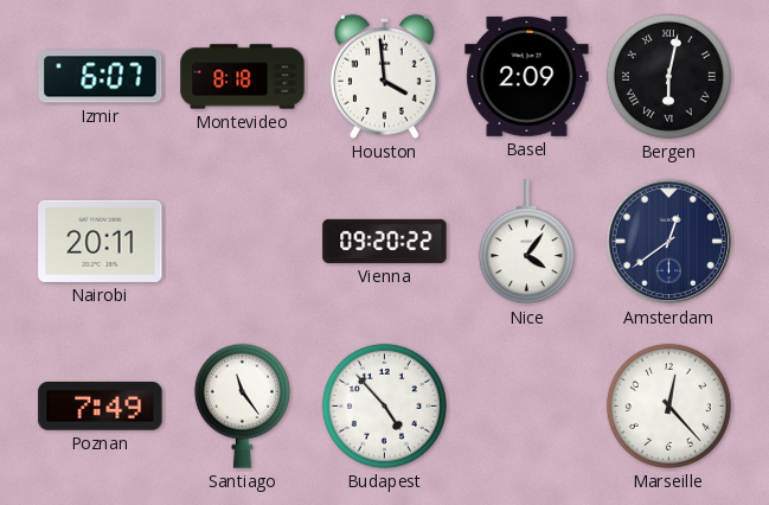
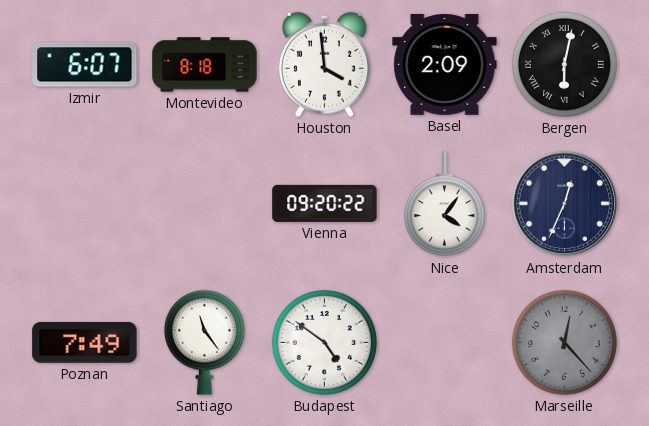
Nairobi: 20:11 -> none (101, 241)
Amsterdam: 12:39 -> 12:34 (565, 204)
Budapest: 4:53 -> 4:51 (324, 342)
Marseille dial: white -> grey (564, 342)
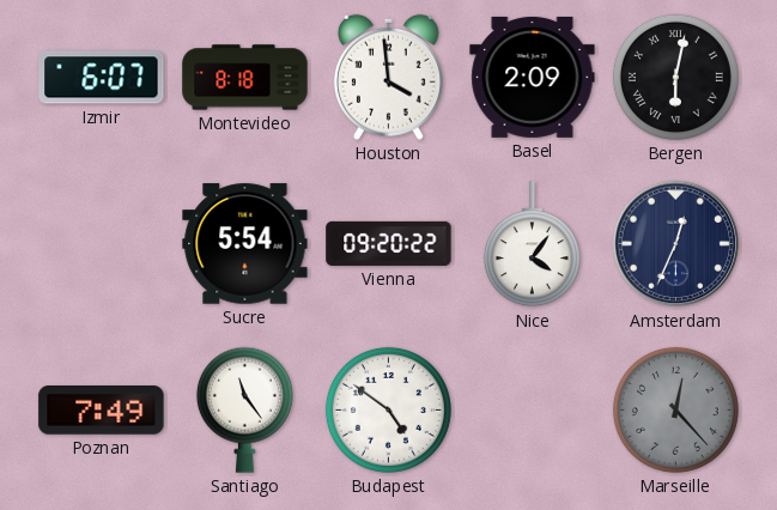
Sucre: none -> 5:54 (245, 244)
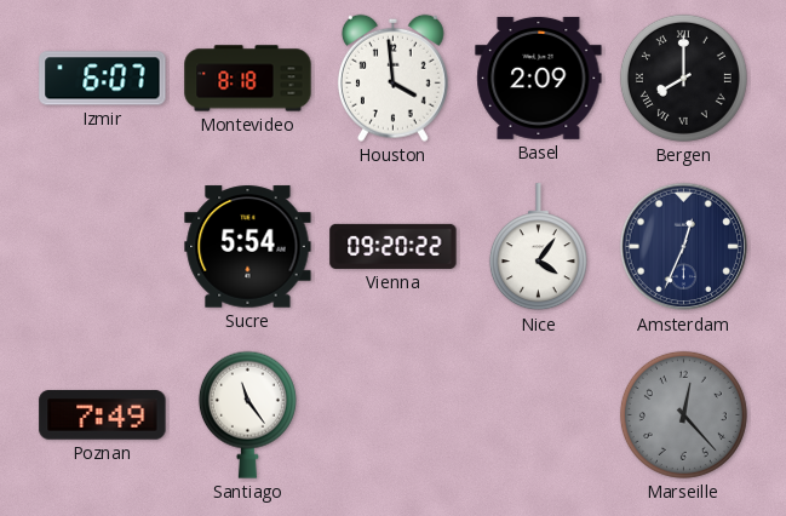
Bergen: 6:02 -> 8:00 (683, 78)
Budapest: 4:51 -> none (388, 409)
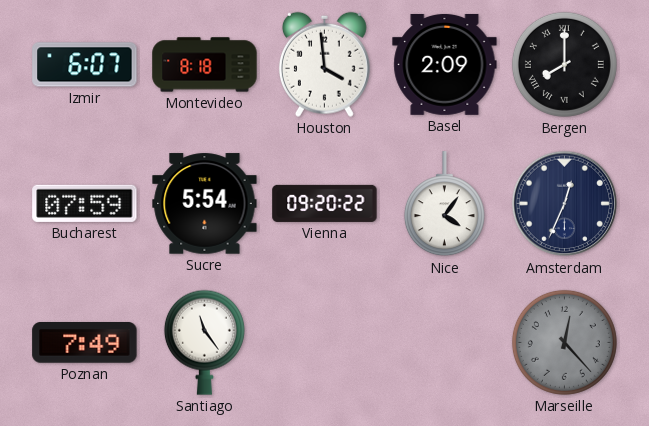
Bucharest: none -> 07:59 (85, 203)
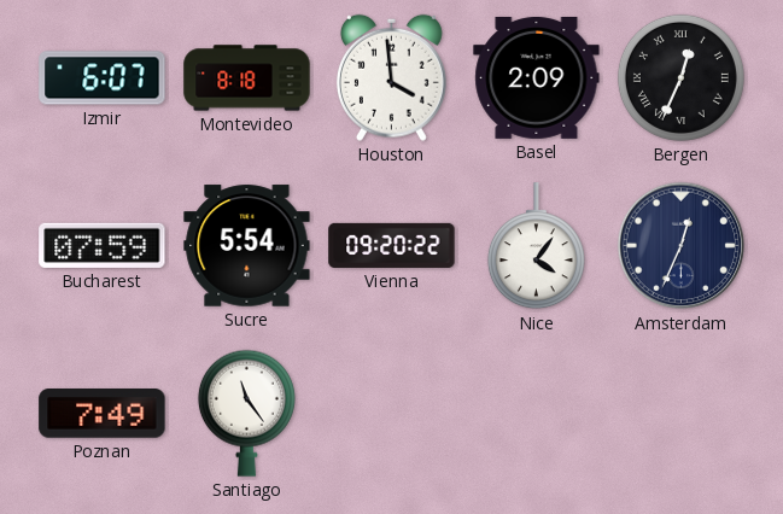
Bergen: 8:00 -> 12:34 (680, 77)
Marseille: 12:23 -> none (564, 342)
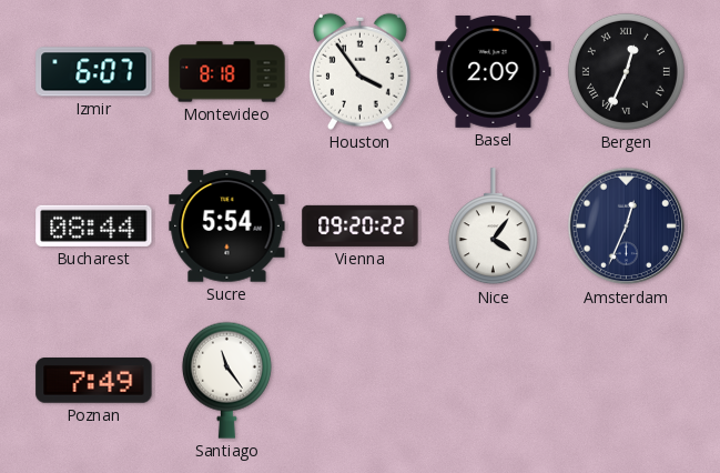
Houston: 3:59 -> 3:54 (359, 71)
Bucharest: 07:59 -> 08:44 (94, 225)
